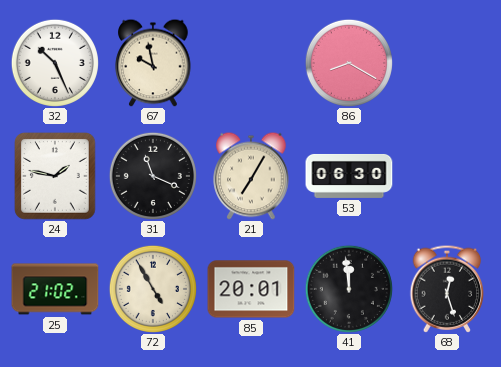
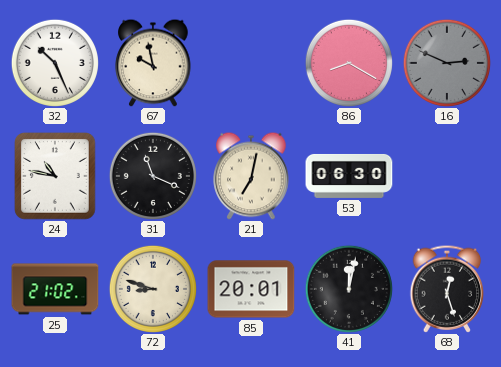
16: none -> 2:49 (447, 63)
24: 1:47 -> 10:47 (56, 176)
21: 7:05 -> 7:02 (251, 176)
72: 4:55 -> 8:48 (153, 289)
41: 11:59 -> 12:02 (349, 289)
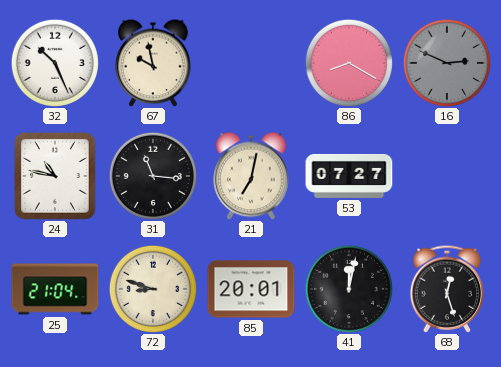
31: 11:19 -> 11:16 (153, 176)
53: 06:30 -> 07:27 (349, 176)
25: 21:02 -> 21:04 (55, 289)
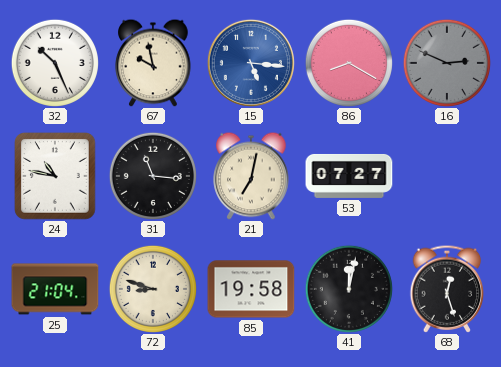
15: none -> 5:16 (251, 63)
85: 20:01 -> 19:58 (251, 289)
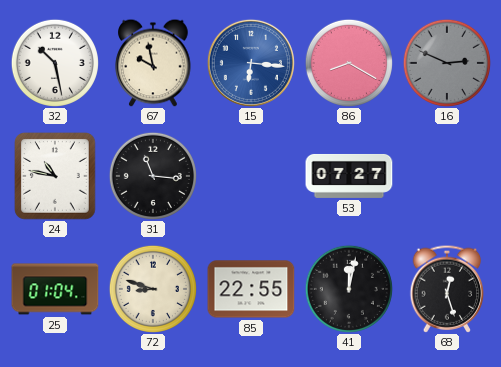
32: 10:26 -> 10:28 (55, 63)
15: 5:16 -> 6:16 (251, 63)
21: 7:02 -> none (251, 176)
25: 21:04 -> 01:04 (55, 289)
85: 19:58 -> 22:55 (251, 289)
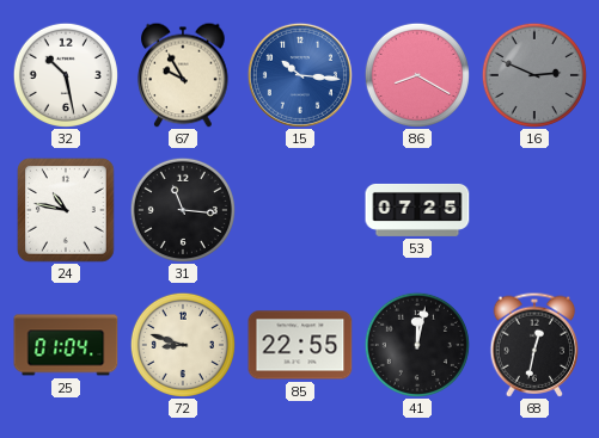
67: 9:58 -> 9:55 (183, 75)
15: 6:16 -> 10:16 (300, 75)
53: 07:27 -> 07:25 (417, 210)
68: 12:27 -> 12:32 (534, 345)
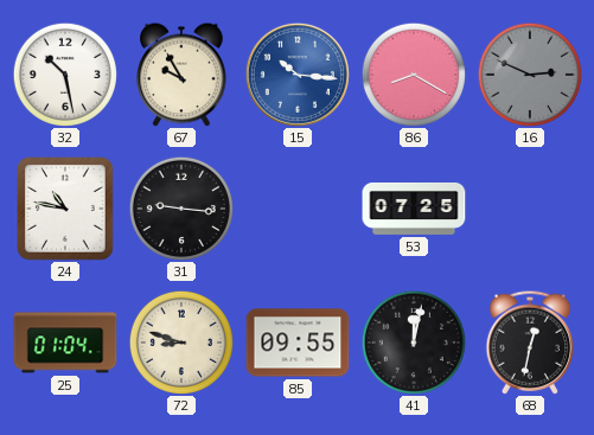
31: 11:16 -> 9:16 (181, 209)
85: 22:55 -> 09:55 (298, 343)
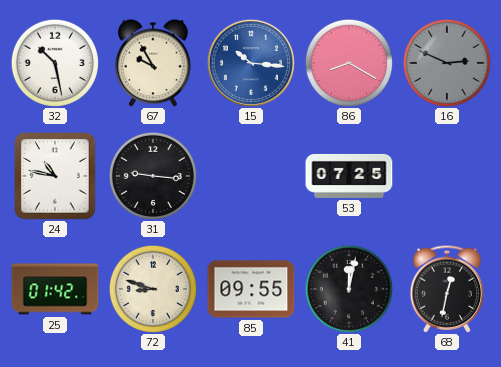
25: 01:04 -> 01:42 (55, 289)
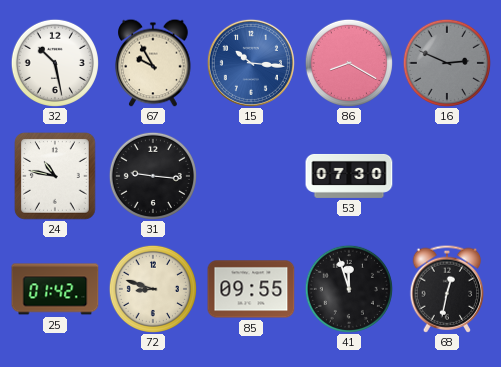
53: 07:25 -> 07:30 (349, 176)
41: 12:02 -> 11:57 (349, 289)
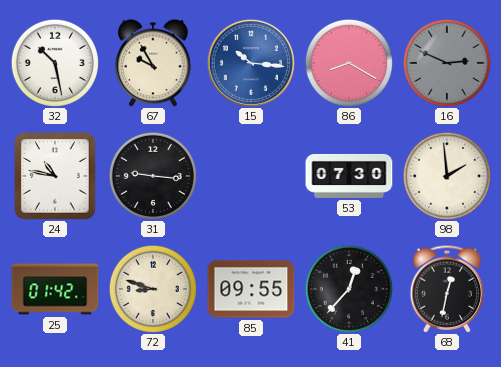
98: none -> 1:59 (447, 176)
41: 11:57 -> 12:37 (349, 289)
